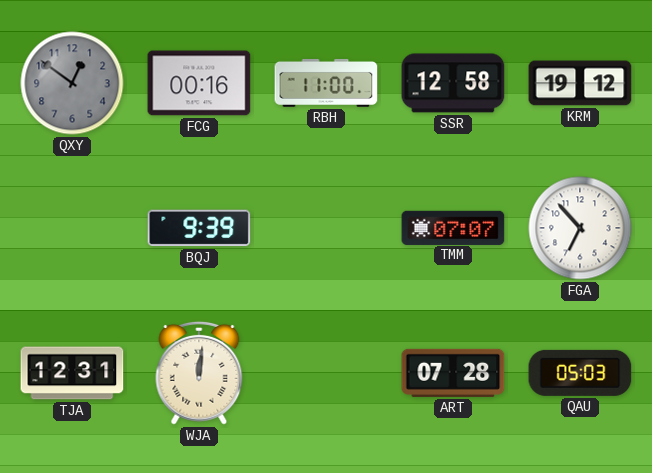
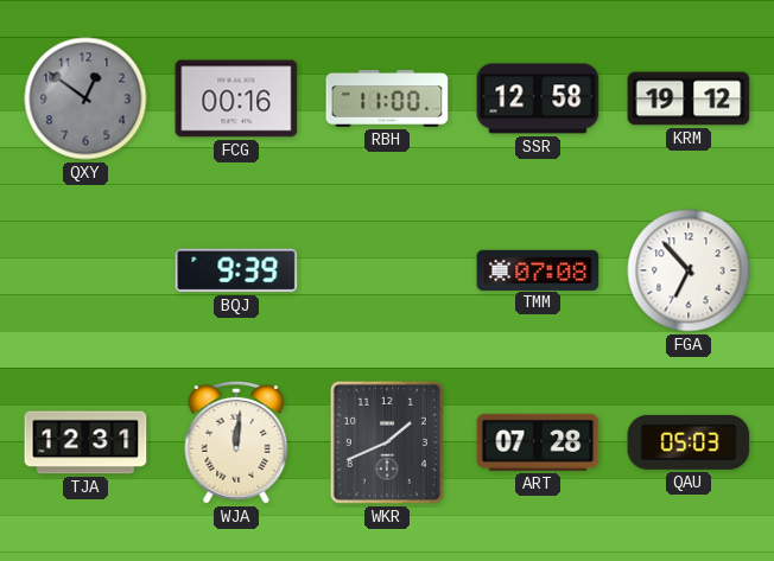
TMM: 07:07 -> 07:08 (538, 269)
WKR: none -> 1:41 (387, 442)
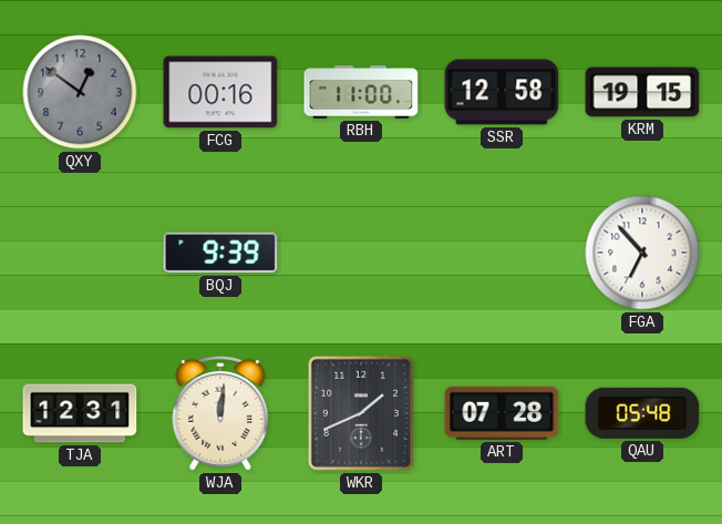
KRM: 19:12 -> 19:15 (642, 92)
TMM: 07:08 -> none (538, 269)
QAU: 05:03 -> 05:48 (642, 413)
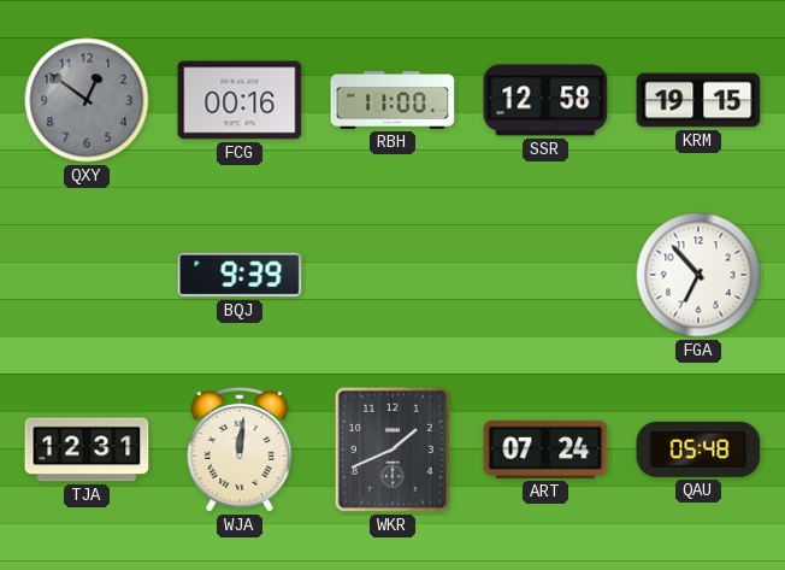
ART: 07:28 -> 07:24 (545, 449)
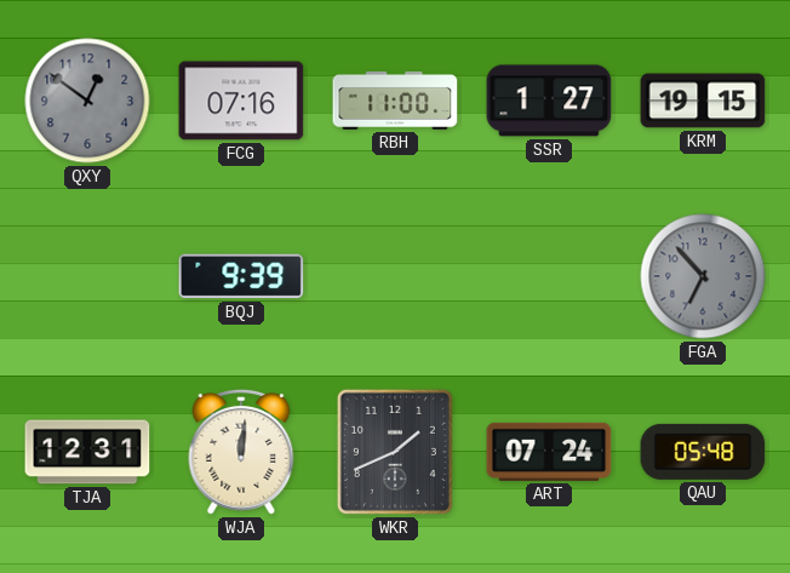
FCG: 00:16 -> 07:16 (241, 101)
SSR: 12:58 -> 1:27 (549, 101)
FGA dial: white -> grey (703, 276)
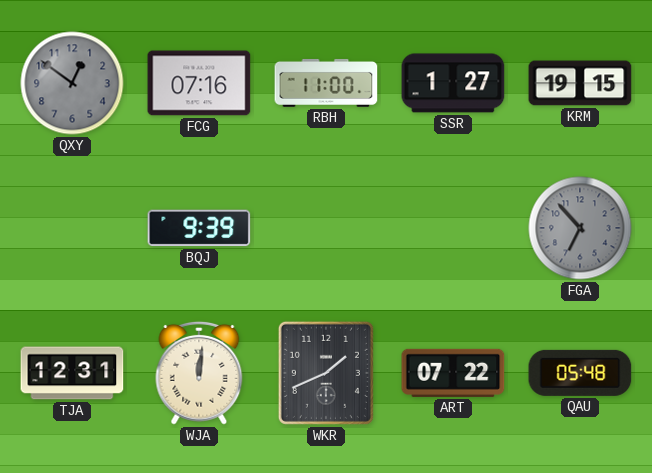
ART: 07:24 -> 07:22 (453, 373)
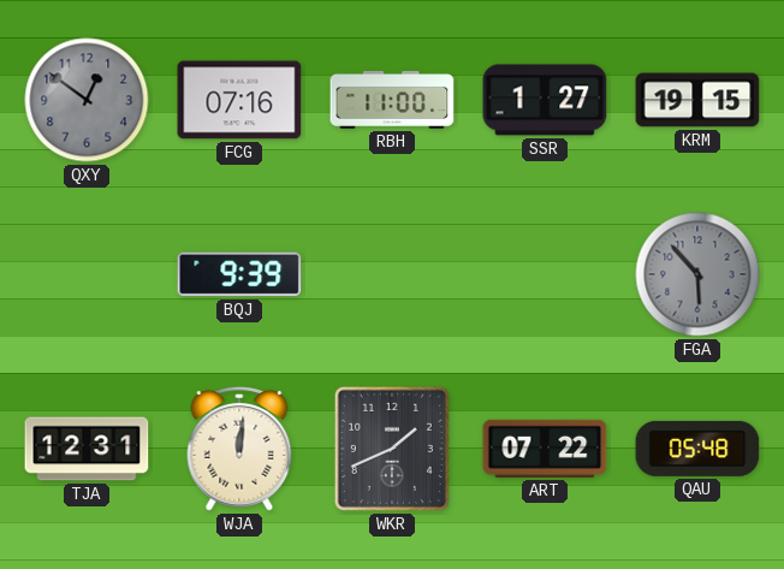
FGA: 6:53 -> 5:53 (697, 274)
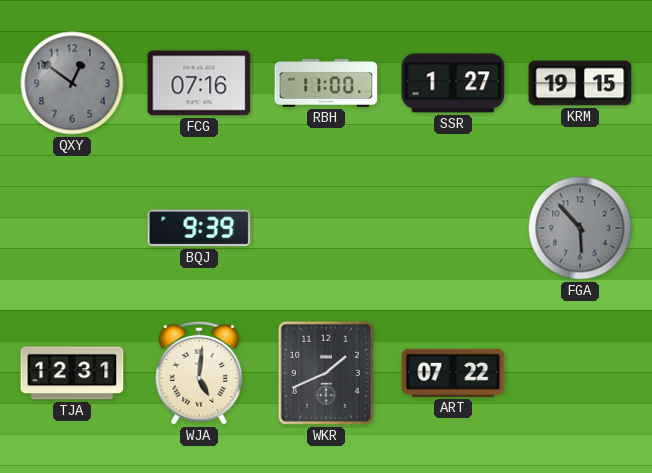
WJA: 12:01 -> 5:01 (199, 373)
QAU: 05:48 -> none (697, 449)
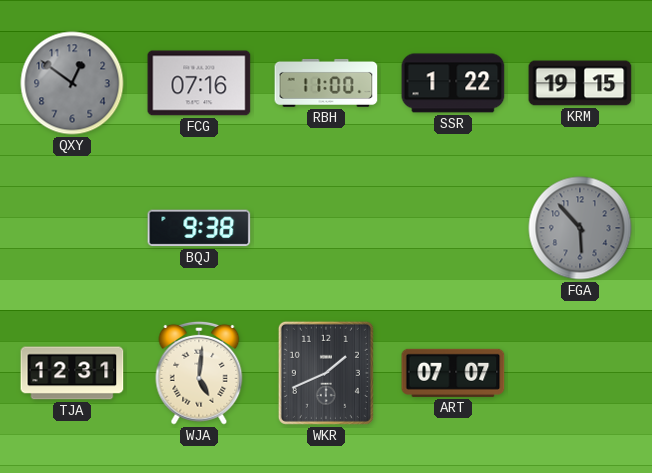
SSR: 1:27 -> 1:22 (453, 83)
BQJ: 9:39 -> 9:38 (199, 228)
ART: 07:22 -> 07:07 (453, 373)
